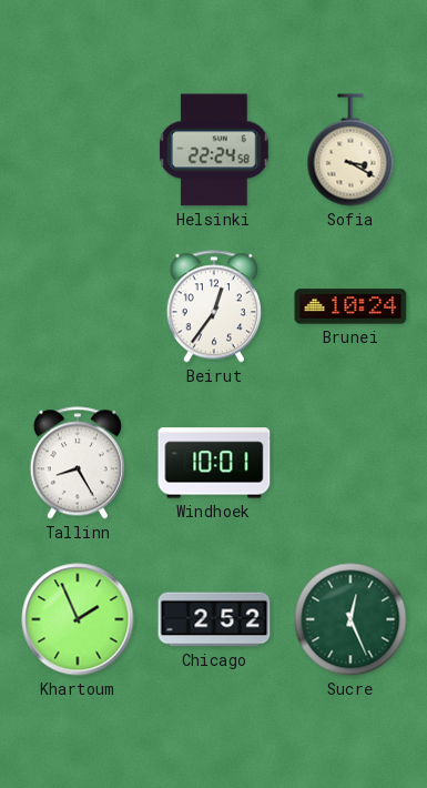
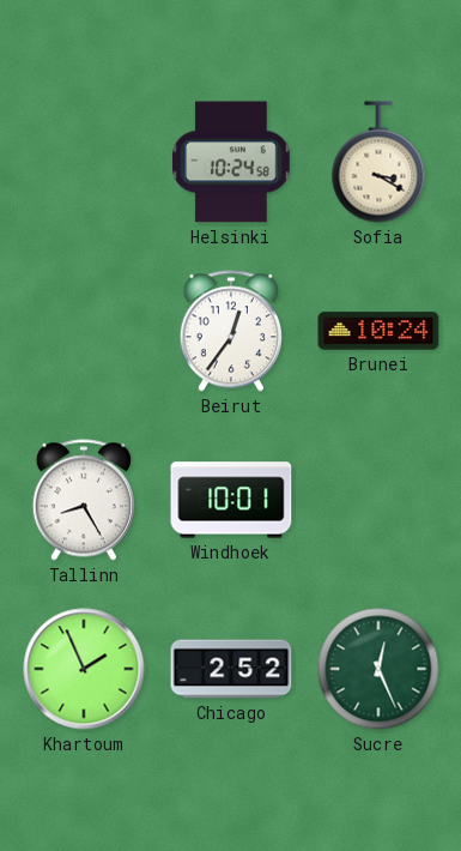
Helsinki: 22:24 -> 10:24 (231, 162)
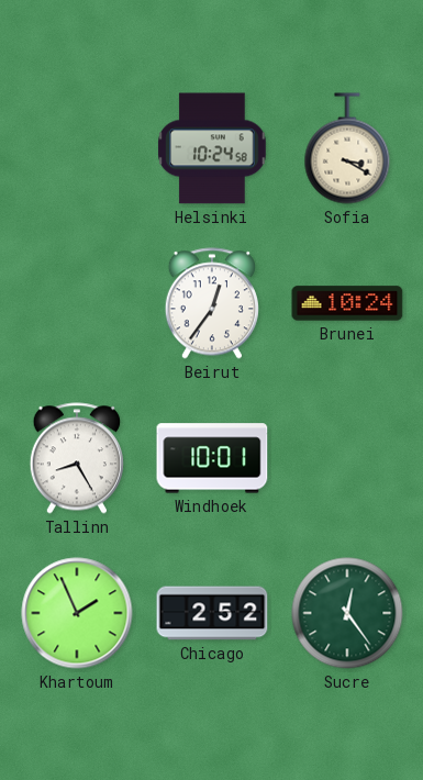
Sucre: 12:26 -> 12:24 (347, 613)
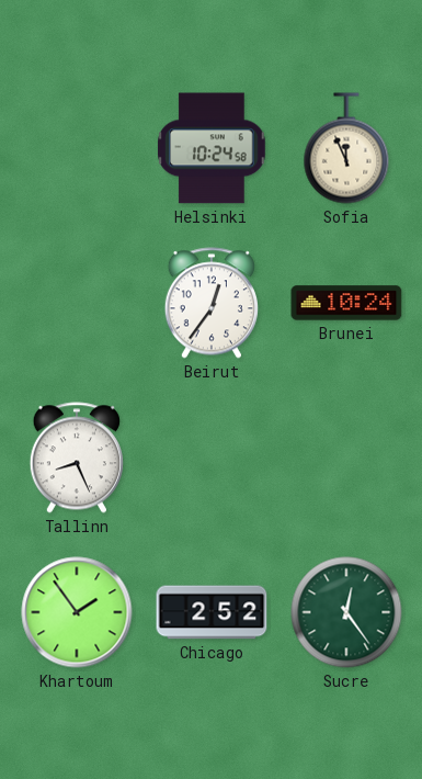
Sofia: 3:20 -> 11:56 (346, 148)
Tallinn: 8:25 -> 8:26 (77, 458)
Windhoek: 10:01 -> none (212, 458)
Khartoum: 1:56 -> 1:54 (77, 612)
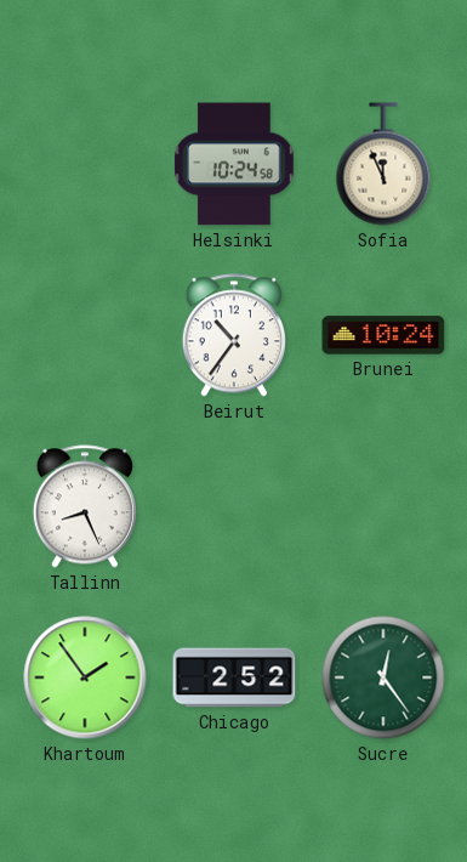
Beirut: 12:36 -> 10:36 (234, 335)
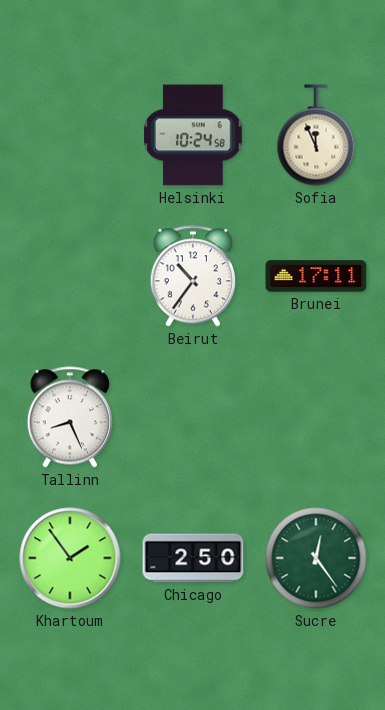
Brunei: 10:24 -> 17:11 (316, 276)
Chicago: 2:52 -> 2:50 (193, 558)
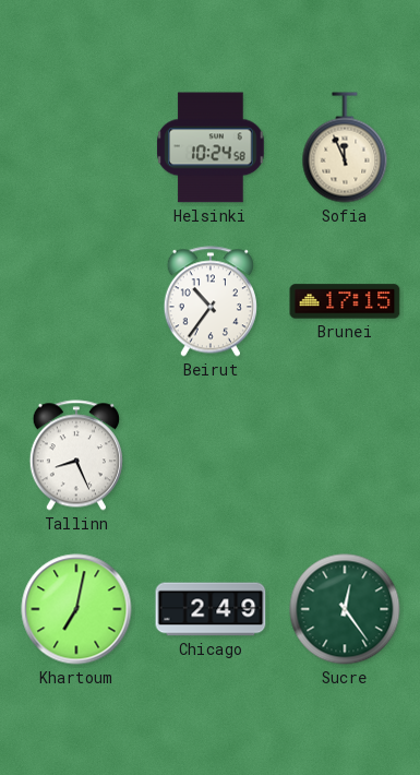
Brunei: 17:11 -> 17:15 (345, 301)
Khartoum: 1:54 -> 7:02 (76, 609)
Chicago: 2:50 -> 2:49 (211, 609)
